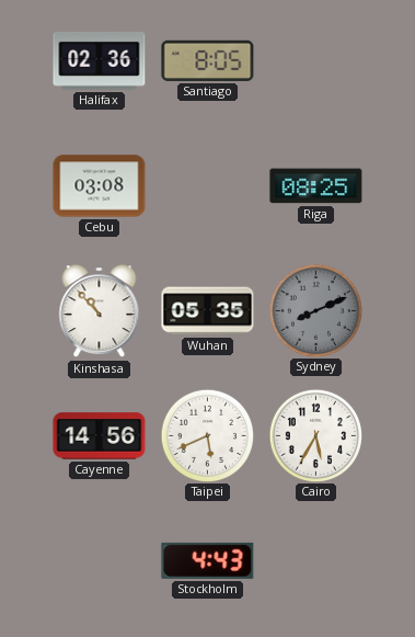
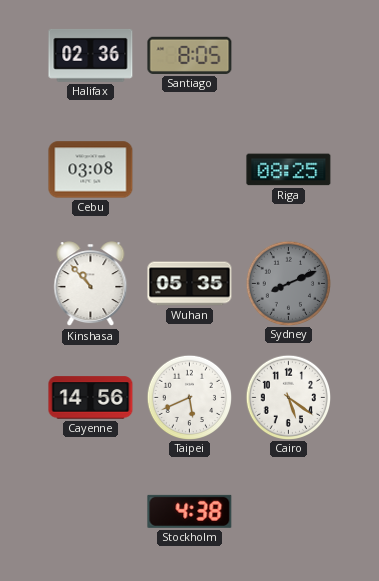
Cairo: 5:35 -> 5:21 (288, 397)
Stockholm: 4:43 -> 4:38 (190, 511)
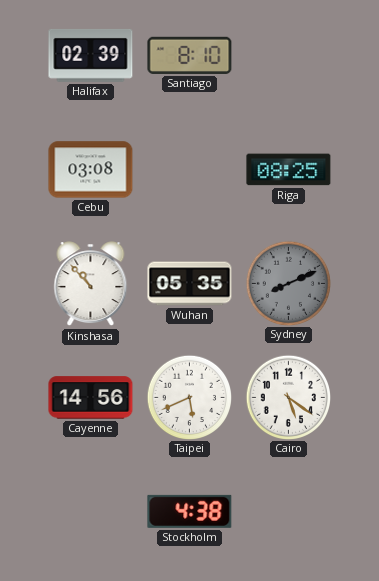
Halifax: 02:36 -> 02:39 (91, 55)
Santiago: 8:05 -> 8:10 (190, 55)
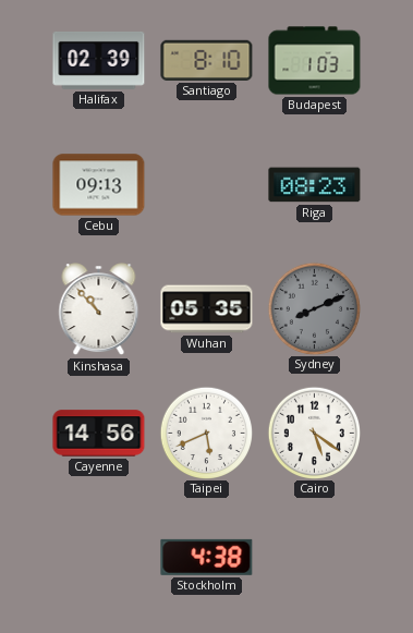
Budapest: none -> 1:03 (315, 61)
Cebu: 03:08 -> 09:13 (99, 185)
Riga: 08:25 -> 08:23 (315, 185)
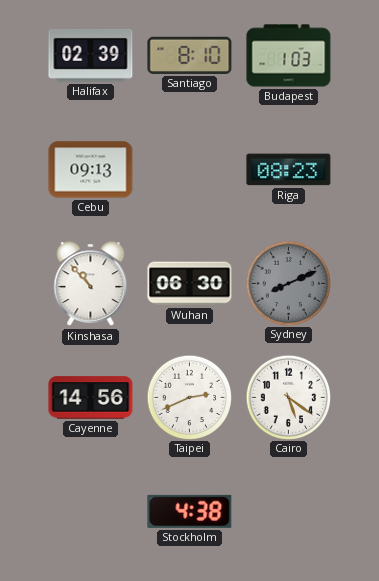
Wuhan: 05:35 -> 06:30 (190, 284)
Taipei: 5:41 -> 2:41 (189, 397)
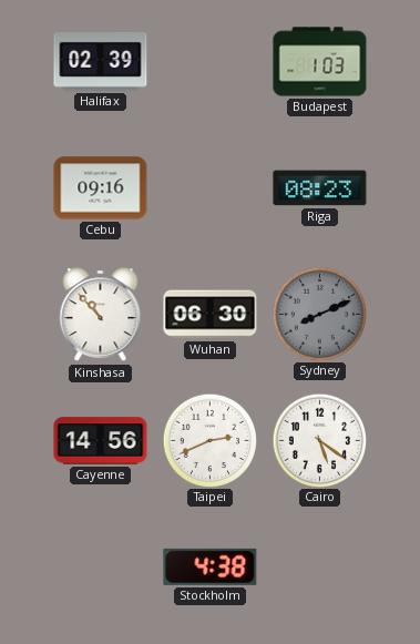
Santiago: 8:10 -> none (190, 55)
Cebu: 09:13 -> 09:16 (101, 188)
